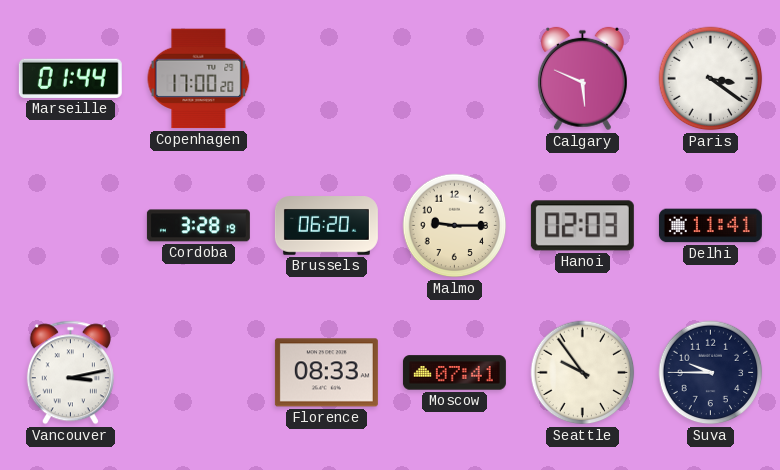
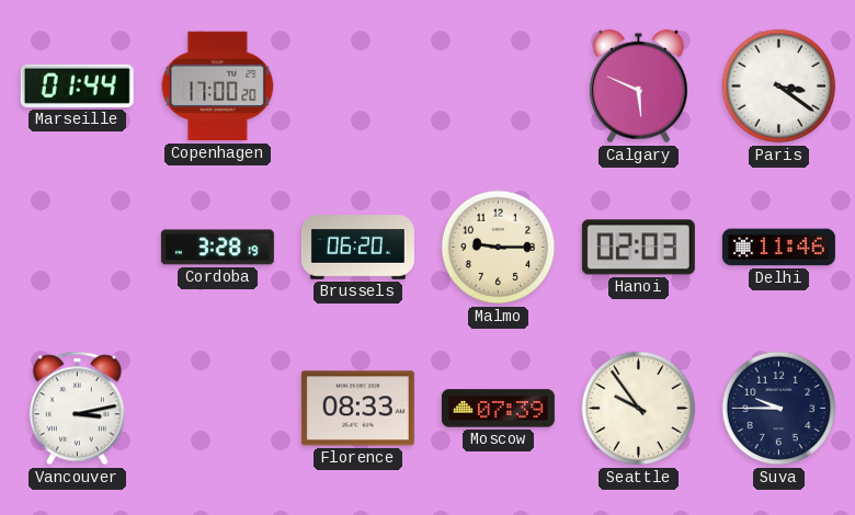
Delhi: 11:41 -> 11:46 (778, 248)
Moscow: 07:41 -> 07:39 (498, 409)
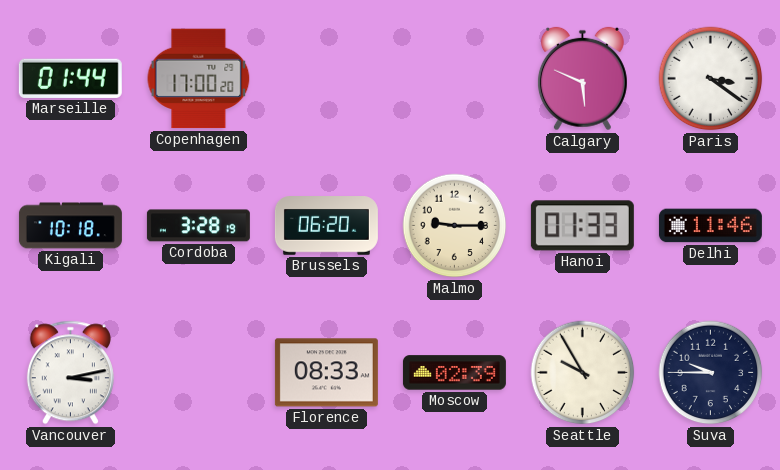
Kigali: none -> 10:18 (70, 226)
Hanoi: 02:03 -> 01:33 (582, 226)
Moscow: 07:39 -> 02:39 (454, 373)
Seattle: 9:54 -> 9:55 (583, 373)
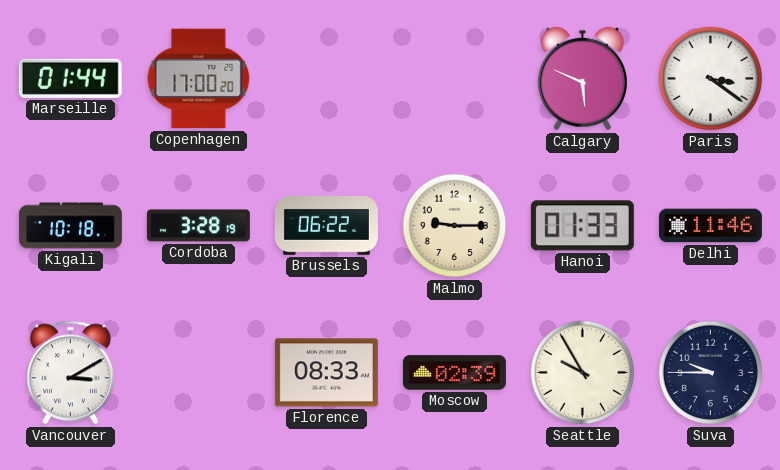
Brussels: 06:20 -> 06:22 (326, 226)
Vancouver: 3:13 -> 3:10 (70, 373)
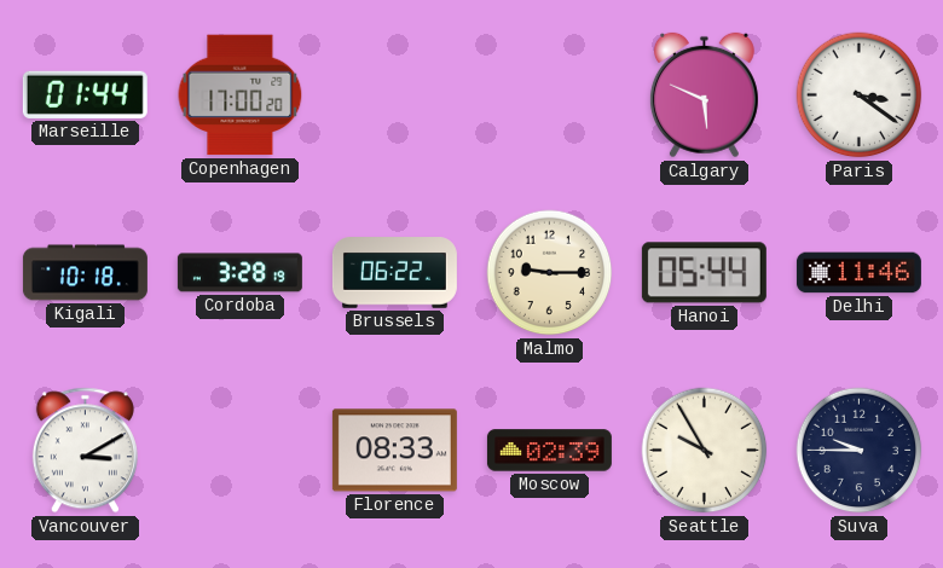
Hanoi: 01:33 -> 05:44 (704, 273)
